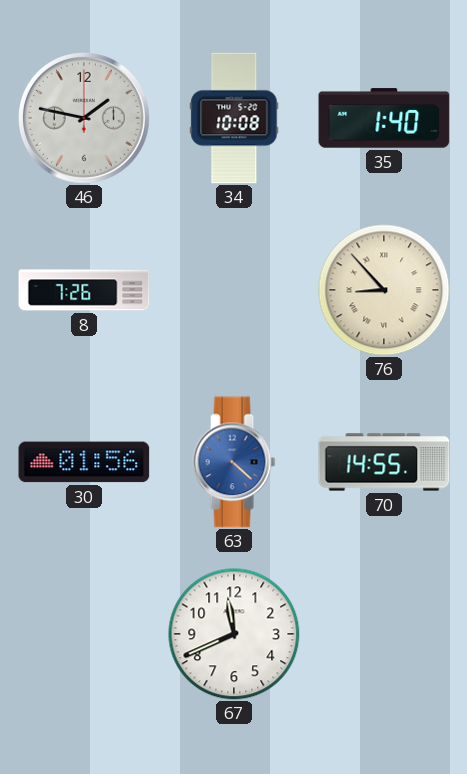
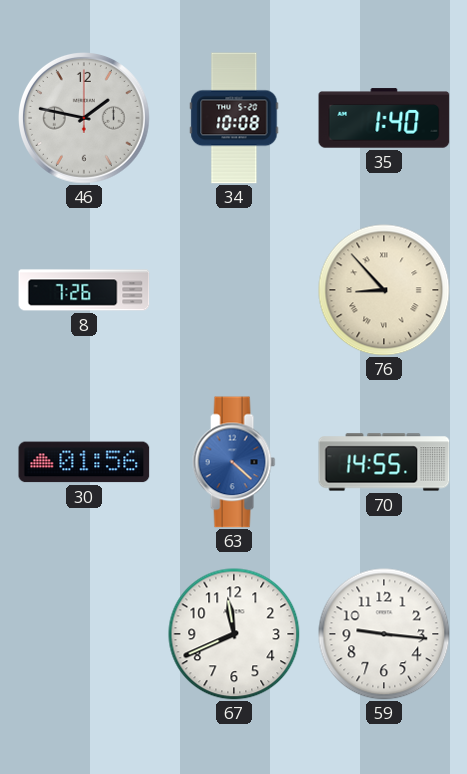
59: none -> 9:16 (384, 634)
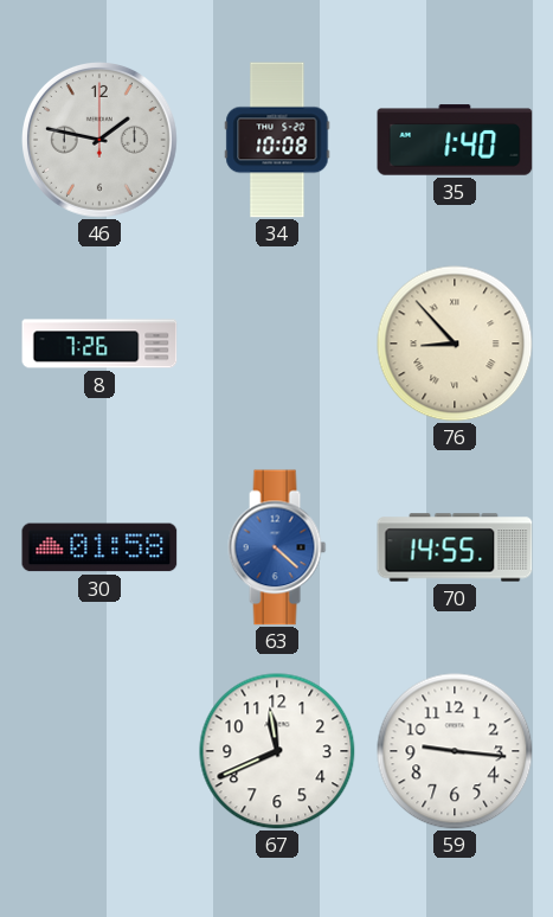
30: 01:56 -> 01:58 (99, 547)
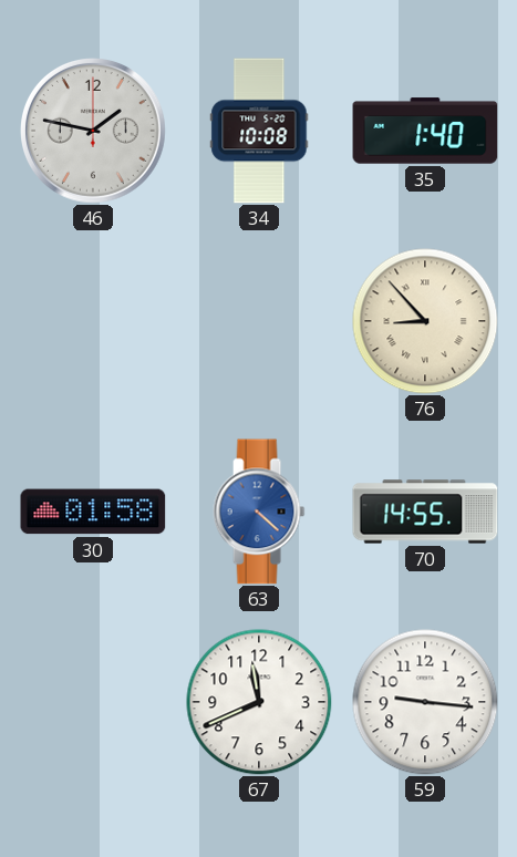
8: 7:26 -> none (99, 344)
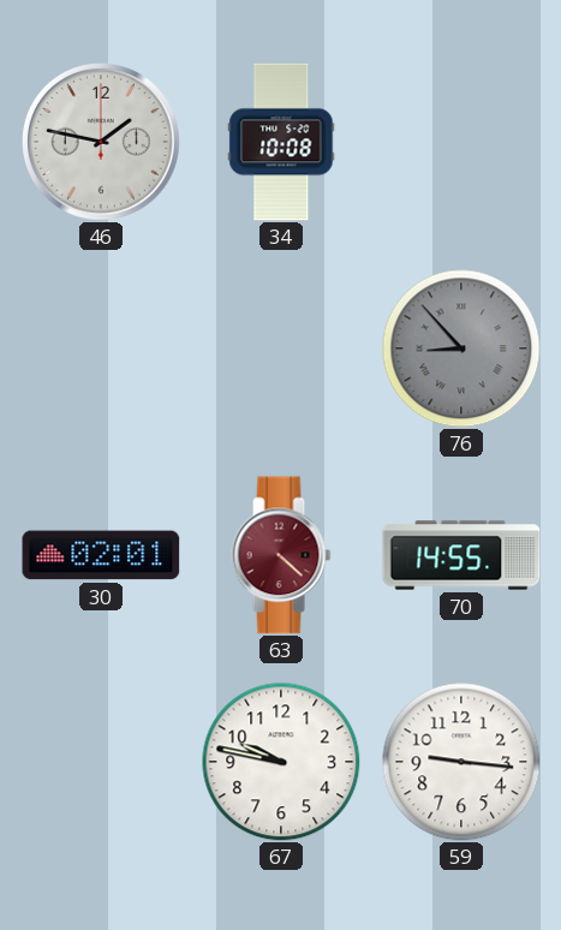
35: 1:40 -> none (425, 131)
76 dial: cream -> grey (461, 348)
30: 01:58 -> 02:01 (101, 555)
63 dial: blue -> burgundy (281, 555)
67: 11:41 -> 9:47 (281, 762)
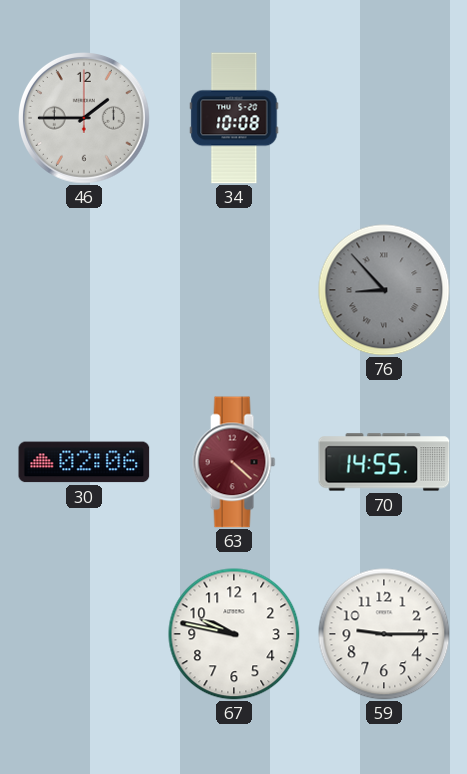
46: 1:47 -> 1:45 (85, 119)
30: 02:01 -> 02:06 (84, 462)
59: 9:16 -> 9:15 (384, 634)
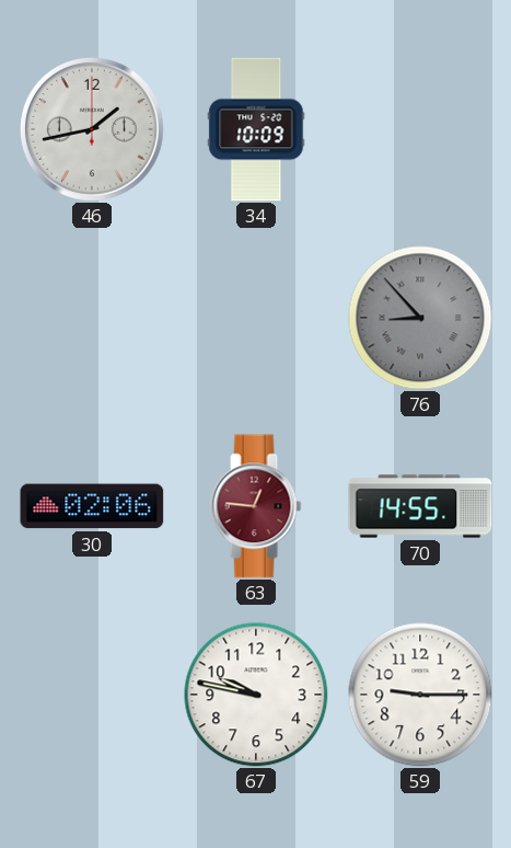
46: 1:45 -> 1:43 (93, 130)
34: 10:08 -> 10:09 (256, 129)
63: 4:22 -> 12:46 (256, 506)
